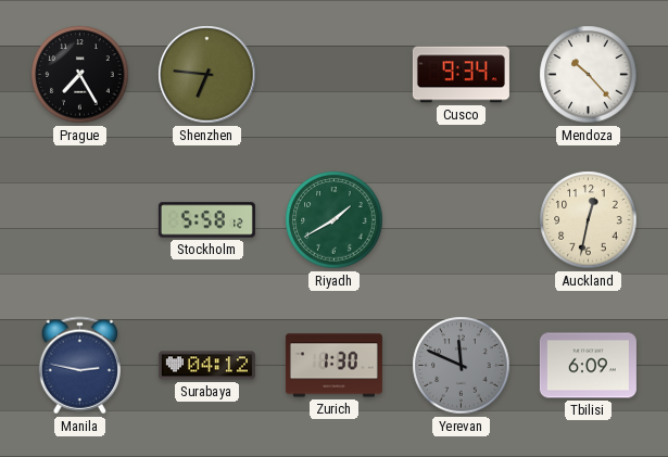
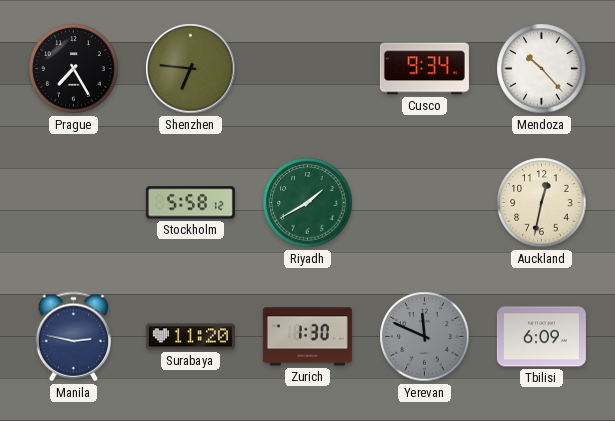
Surabaya: 04:12 -> 11:20 (190, 337)
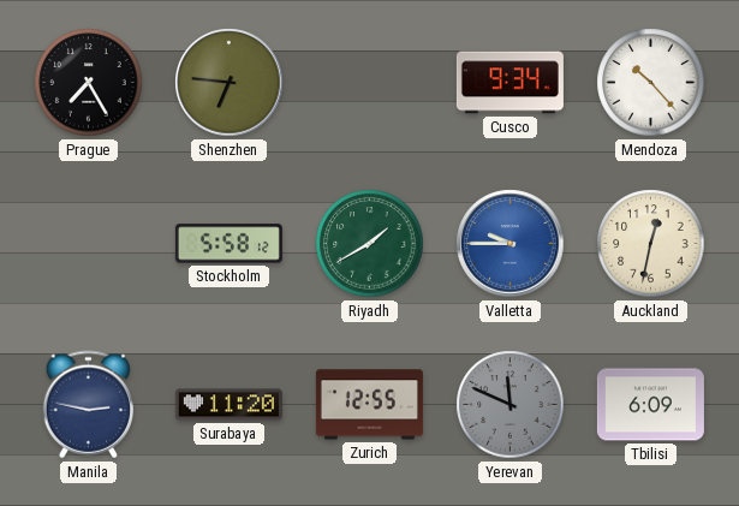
Valletta: none -> 9:45 (511, 244)
Zurich: 1:30 -> 12:55 (369, 405)
